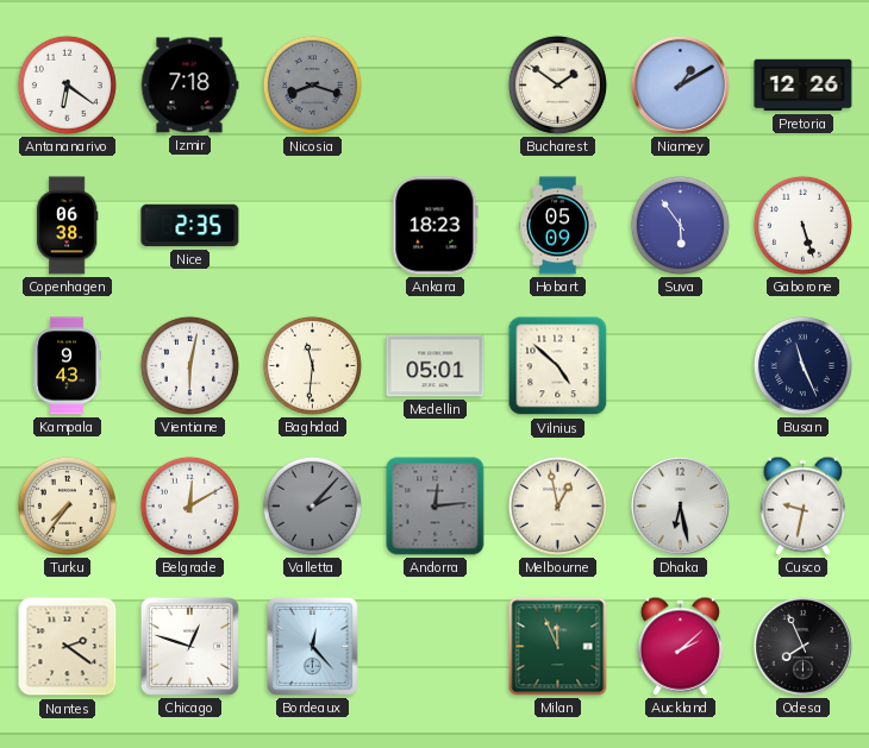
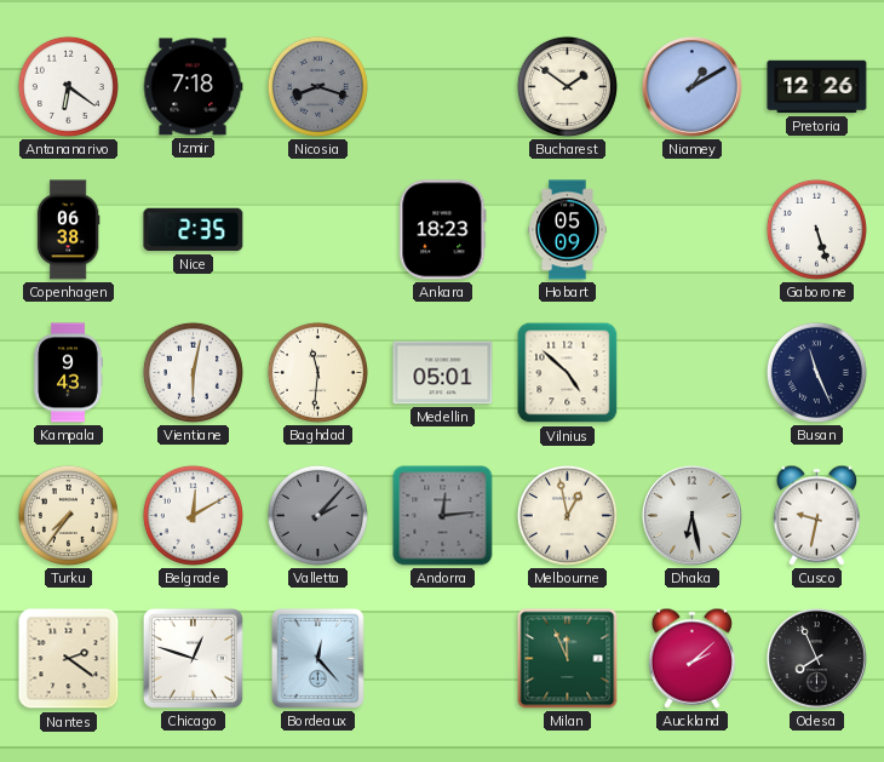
Suva: 5:54 -> none (680, 225)
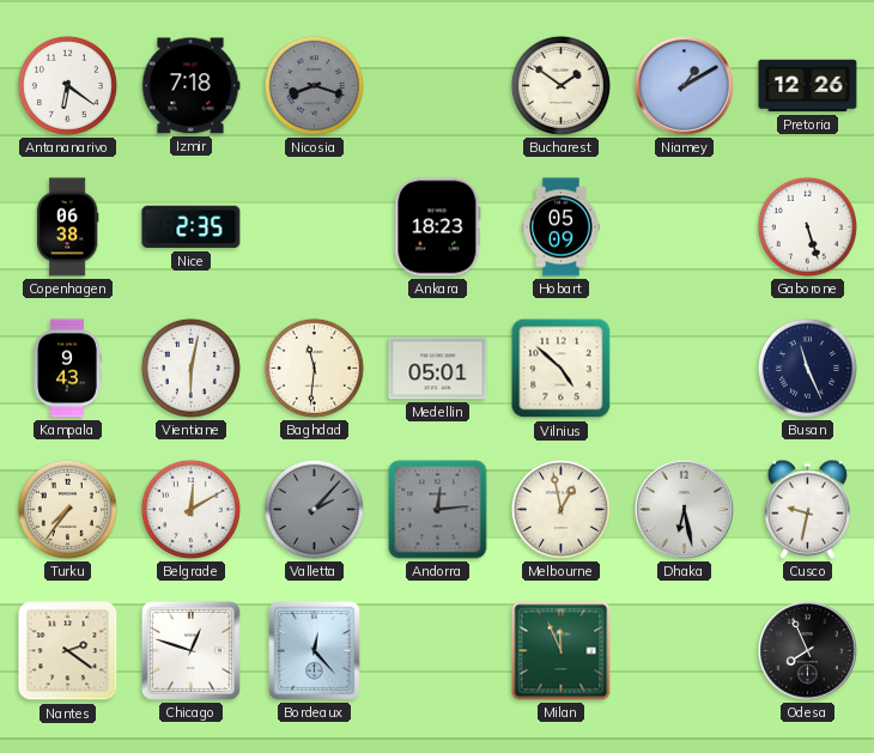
Auckland: 2:08 -> none (691, 658)
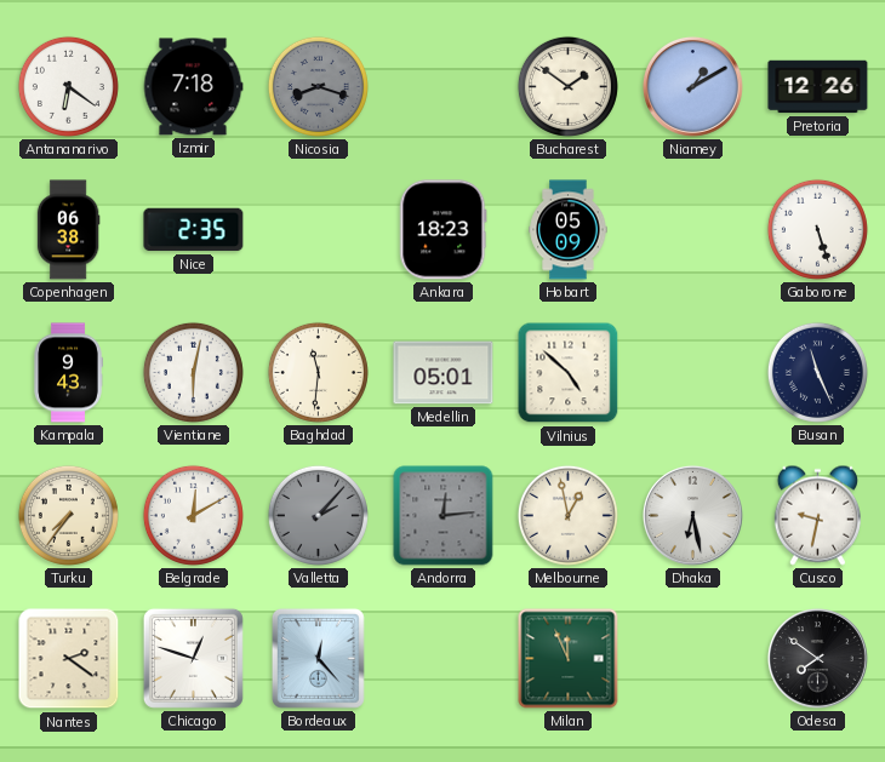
Odesa: 7:56 -> 7:51 (817, 658)
